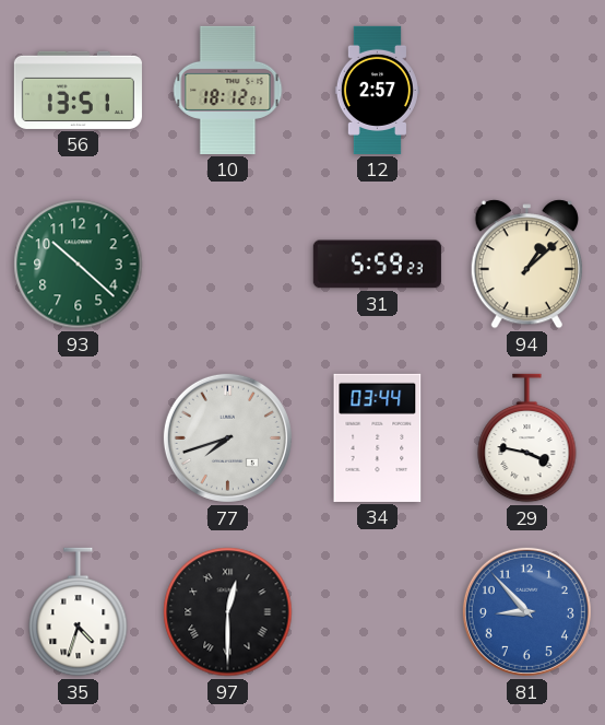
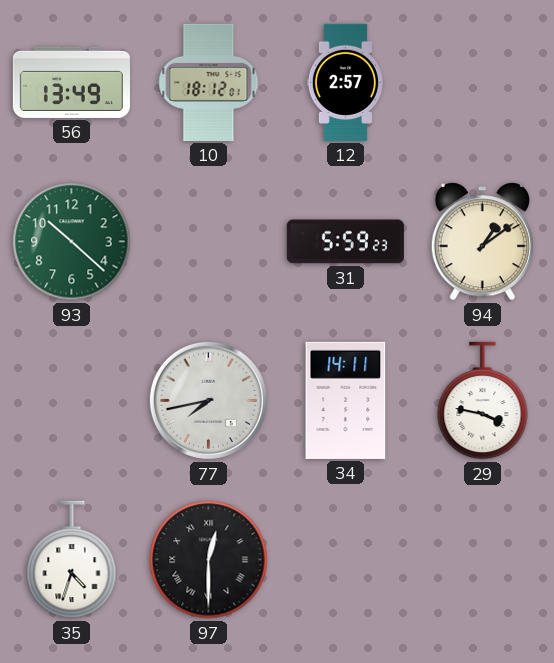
56: 13:51 -> 13:49 (71, 82)
94: 1:08 -> 1:09 (482, 242)
77: 7:42 -> 7:43 (208, 400)
34: 03:44 -> 14:11 (346, 400)
81: 8:53 -> none (526, 611)
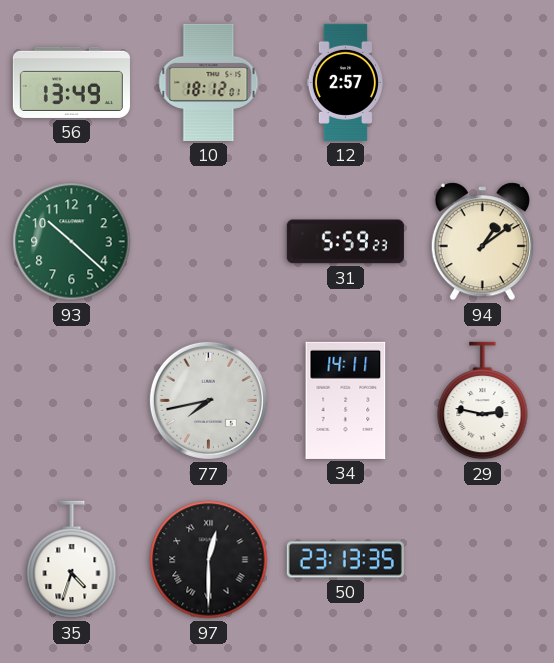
29: 3:47 -> 2:47 (483, 401)
50: none -> 23:13 (345, 560)
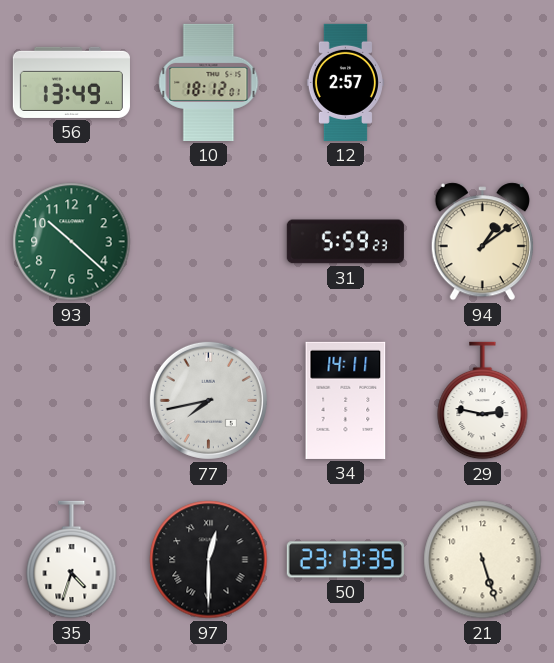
21: none -> 5:27 (483, 560)
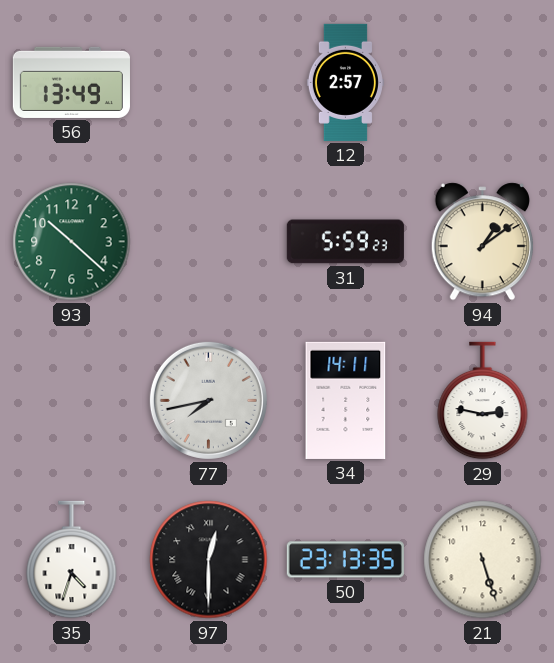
10: 18:12 -> none (209, 82)
